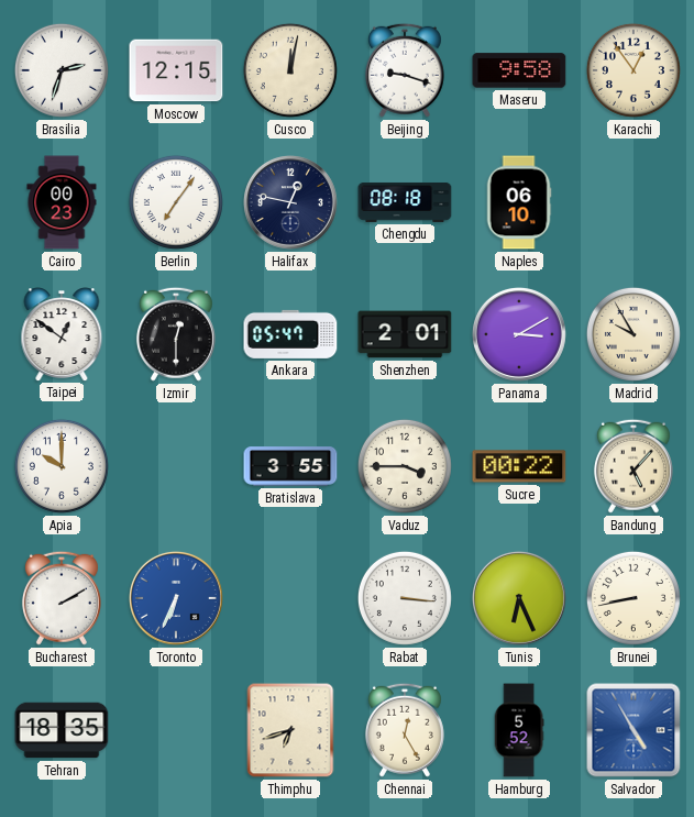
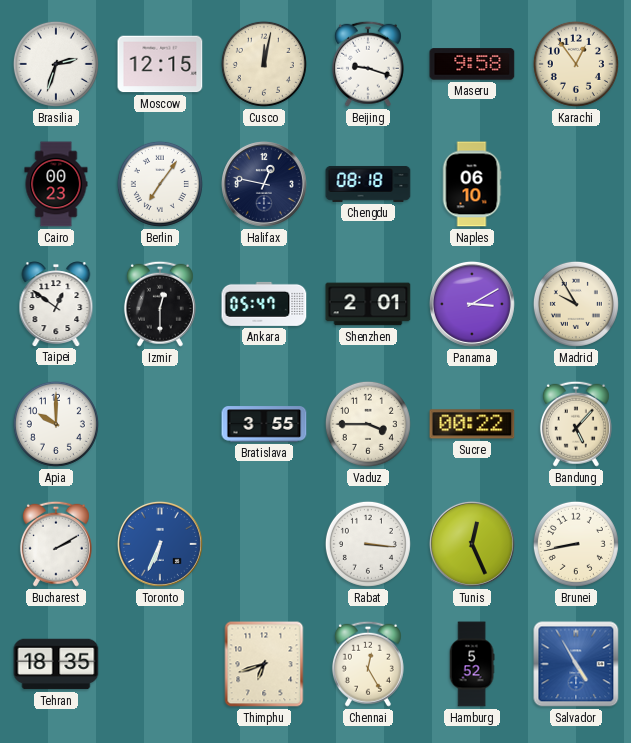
Tunis: 6:26 -> 12:26 (472, 544)
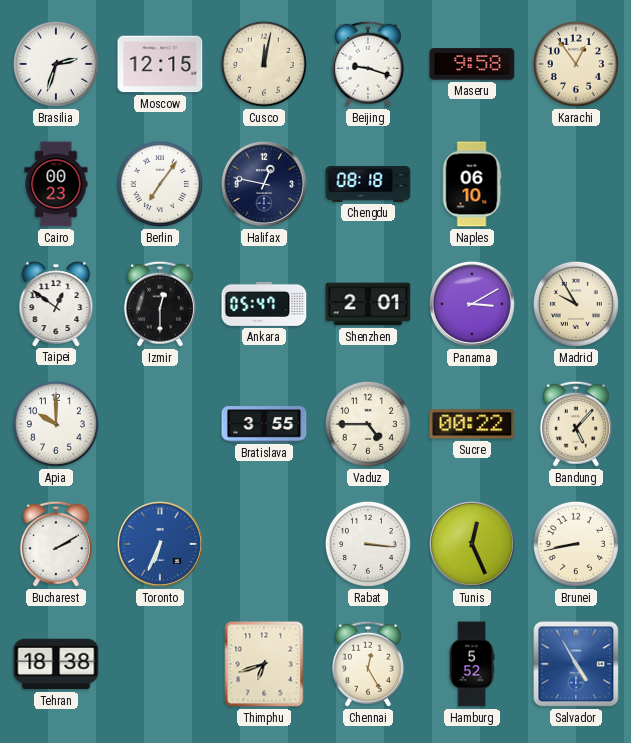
Vaduz: 3:45 -> 4:45 (368, 424)
Tehran: 18:35 -> 18:38 (56, 664)
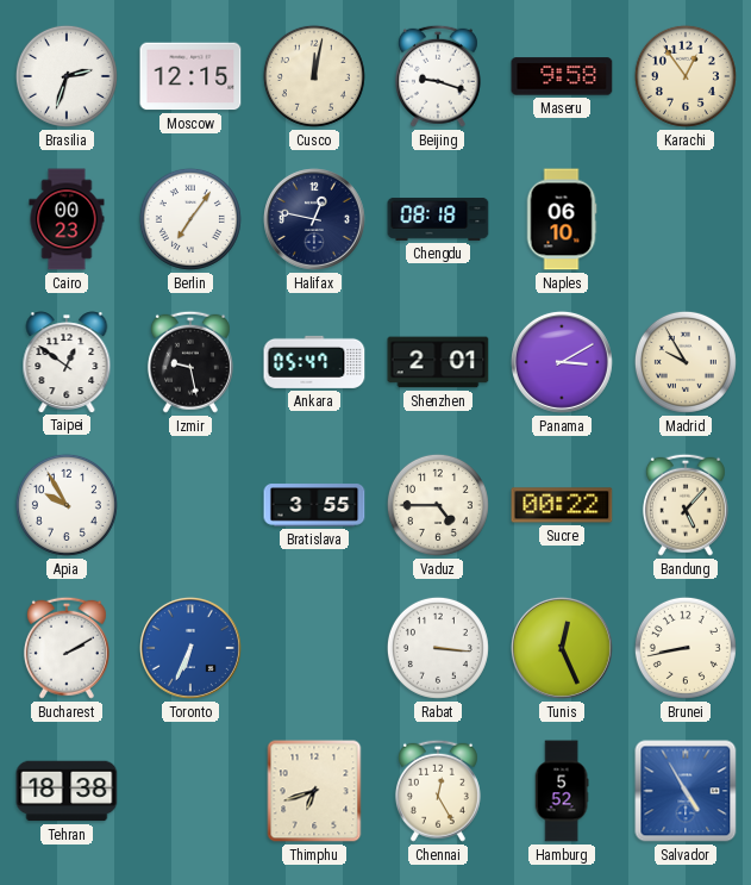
Izmir: 12:30 -> 9:28 (190, 362)
Apia: 10:00 -> 9:55 (67, 505)
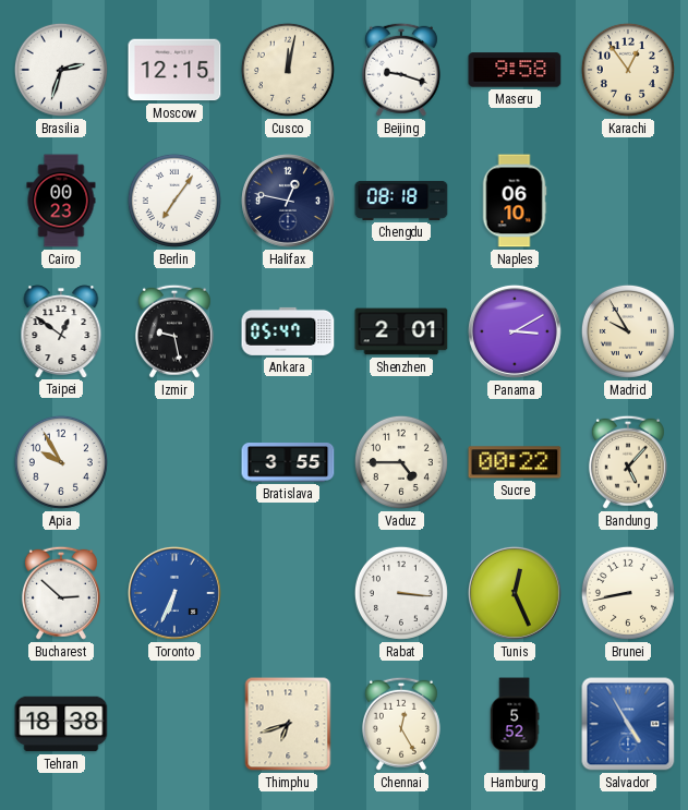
Bucharest: 2:10 -> 2:52 (61, 593)
